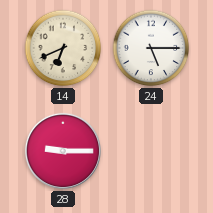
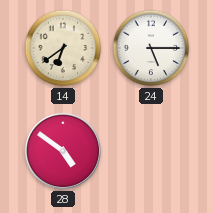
14: 6:41 -> 6:39 (63, 48)
28: 9:15 -> 4:51 (63, 151)
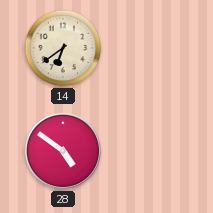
24: 5:15 -> none (151, 48)
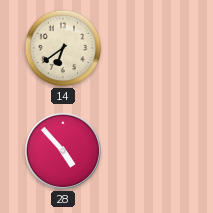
28: 4:51 -> 4:53 (63, 151)
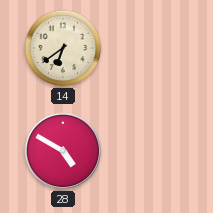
28: 4:53 -> 4:50 (63, 151)
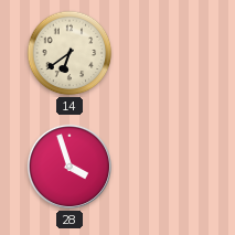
28: 4:50 -> 3:57 (70, 167)
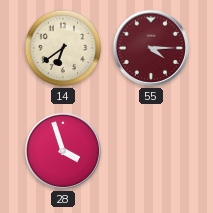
55: none -> 4:15 (151, 48)
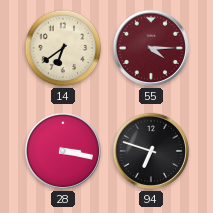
28: 3:57 -> 3:17 (63, 151)
94: none -> 6:48 (151, 151)
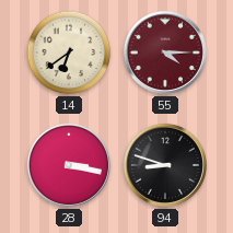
94: 6:48 -> 8:48 (165, 165)
